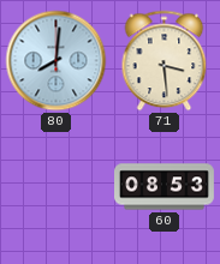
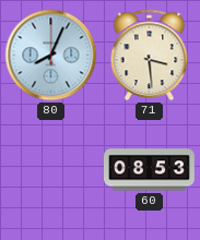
80: 8:01 -> 8:04 (51, 56)
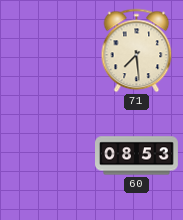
80: 8:04 -> none (51, 56)
71: 3:29 -> 7:29 (137, 51)
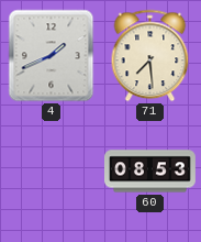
4: none -> 1:41 (52, 56)
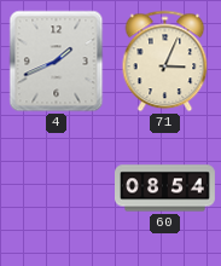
71: 7:29 -> 3:04 (165, 62)
60: 08:53 -> 08:54 (165, 189)
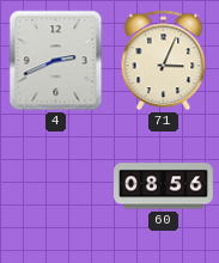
4: 1:41 -> 2:41 (56, 61)
60: 08:54 -> 08:56 (164, 186)
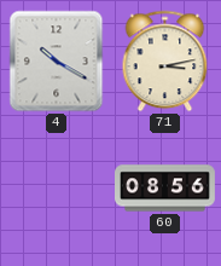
4: 2:41 -> 10:20 (57, 62)
71: 3:04 -> 3:13 (165, 62)
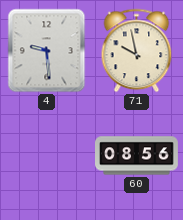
4: 10:20 -> 9:29 (47, 51)
71: 3:13 -> 9:58 (137, 51)
